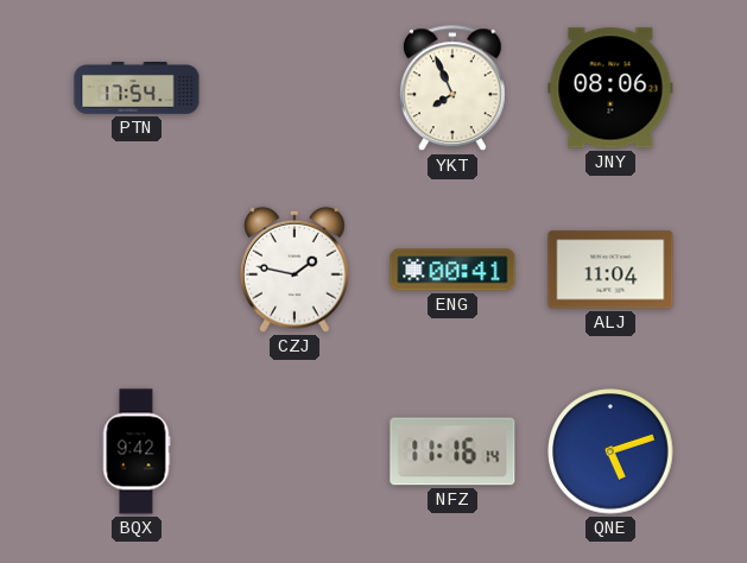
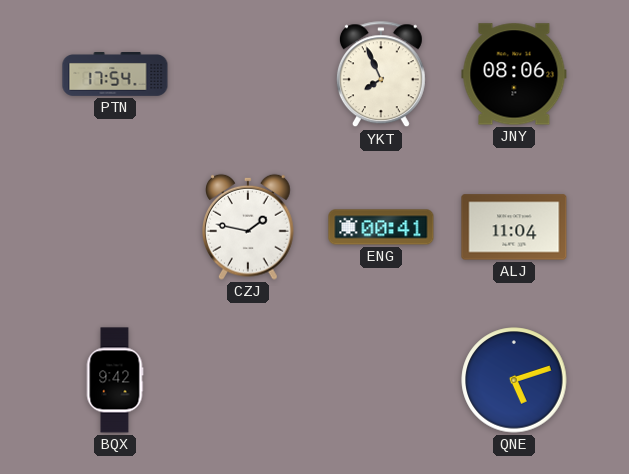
NFZ: 11:16 -> none (452, 451)
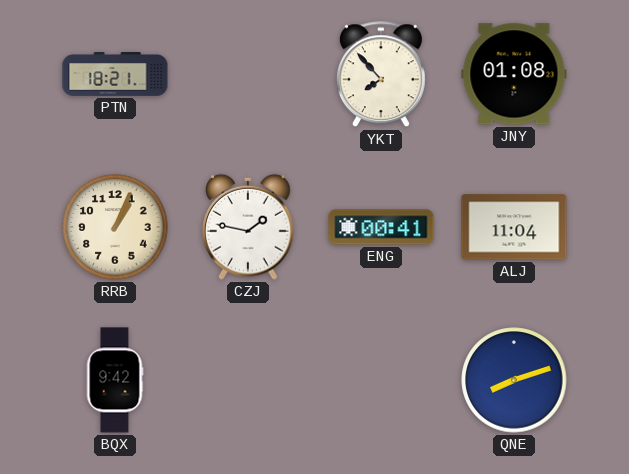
PTN: 17:54 -> 18:21 (115, 75)
YKT: 7:56 -> 7:53 (381, 75)
JNY: 08:06 -> 01:08 (514, 74)
RRB: none -> 1:04 (115, 227)
QNE: 5:12 -> 8:12 (514, 380)
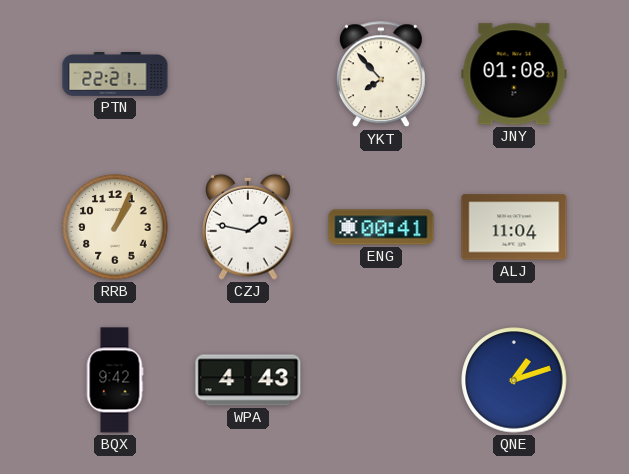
PTN: 18:21 -> 22:21 (115, 75)
WPA: none -> 4:43 (248, 380)
QNE: 8:12 -> 1:12 (514, 380)
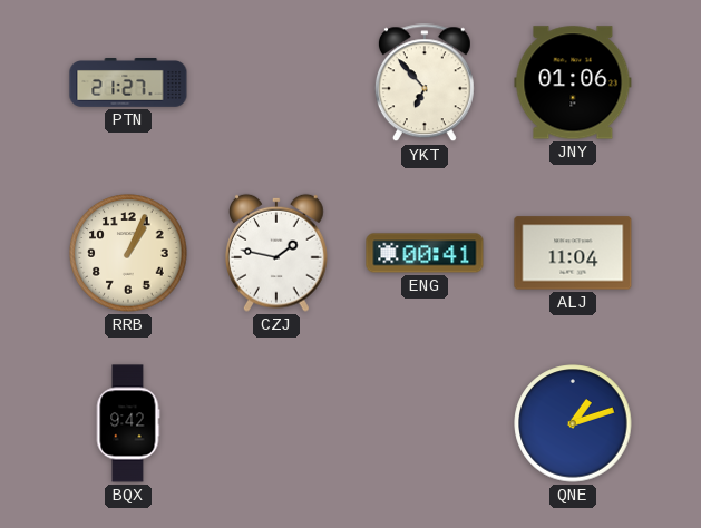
PTN: 22:21 -> 21:27 (128, 84)
YKT: 7:53 -> 6:53 (425, 84)
JNY: 01:08 -> 01:06 (573, 82)
WPA: 4:43 -> none (248, 380)
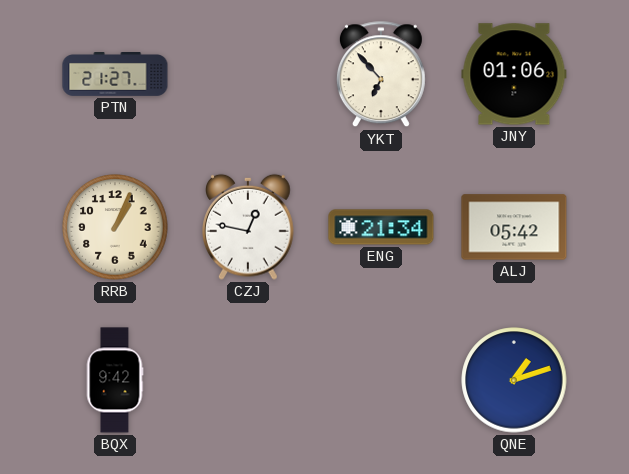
CZJ: 1:47 -> 12:47 (249, 227)
ENG: 00:41 -> 21:34 (381, 227)
ALJ: 11:04 -> 05:42 (514, 227)
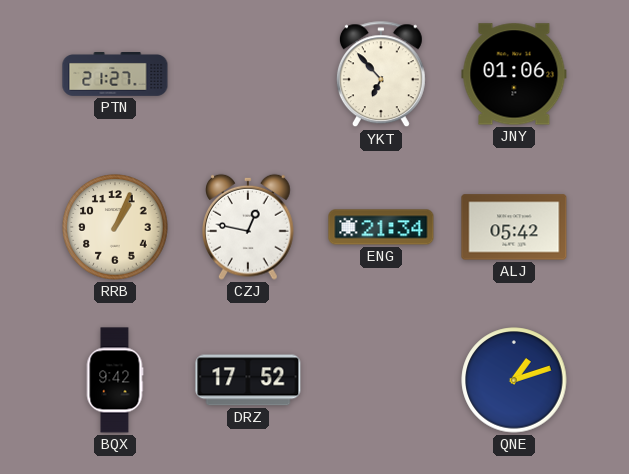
DRZ: none -> 17:52 (248, 380)
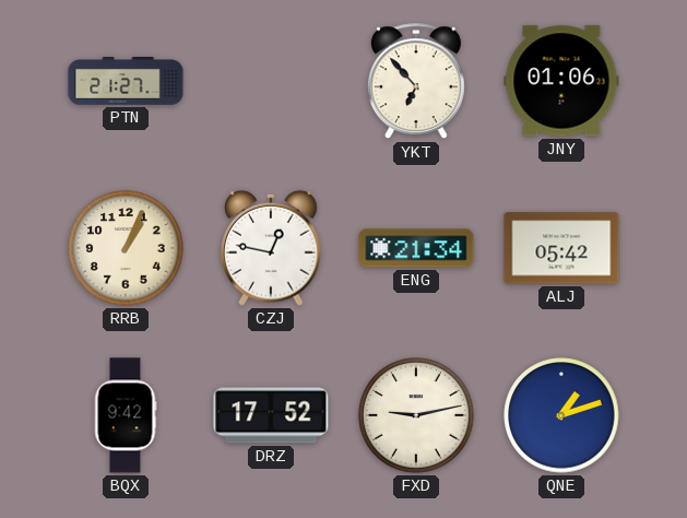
FXD: none -> 9:13 (416, 415)
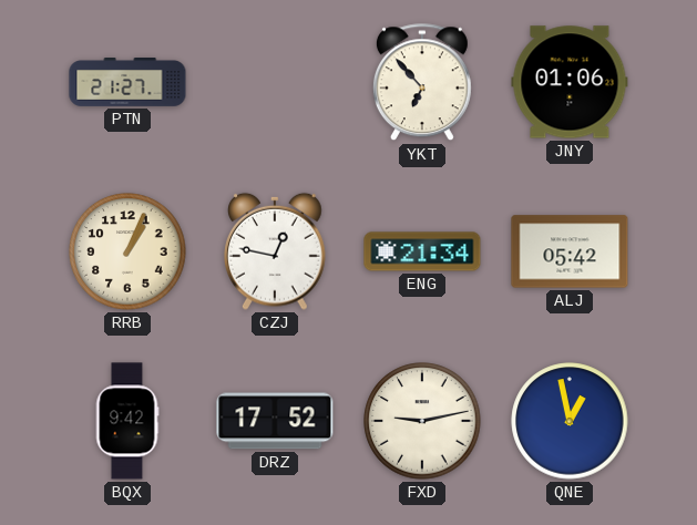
QNE: 1:12 -> 12:58 (570, 421)
